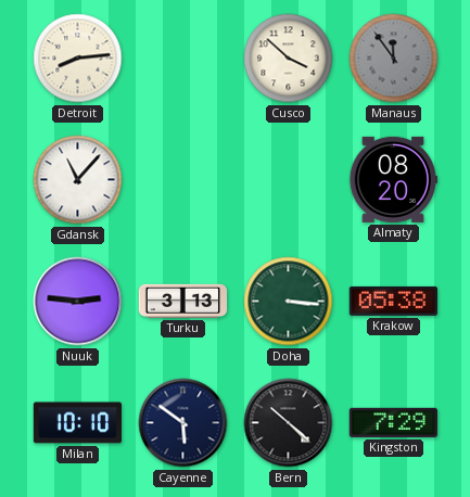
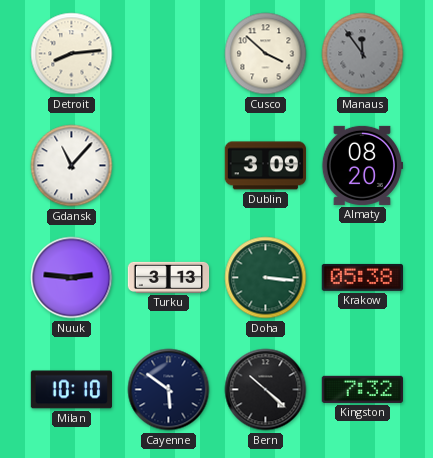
Dublin: none -> 3:09 (265, 166)
Kingston: 7:29 -> 7:32 (362, 389)
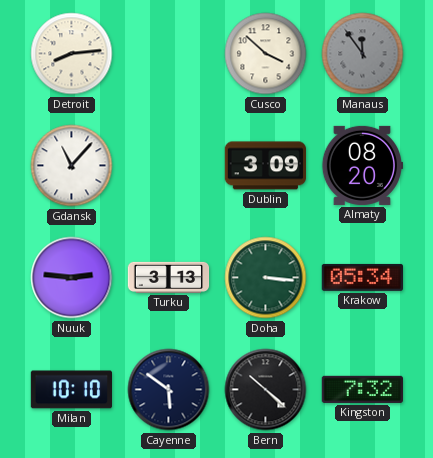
Krakow: 05:38 -> 05:34 (362, 277)
